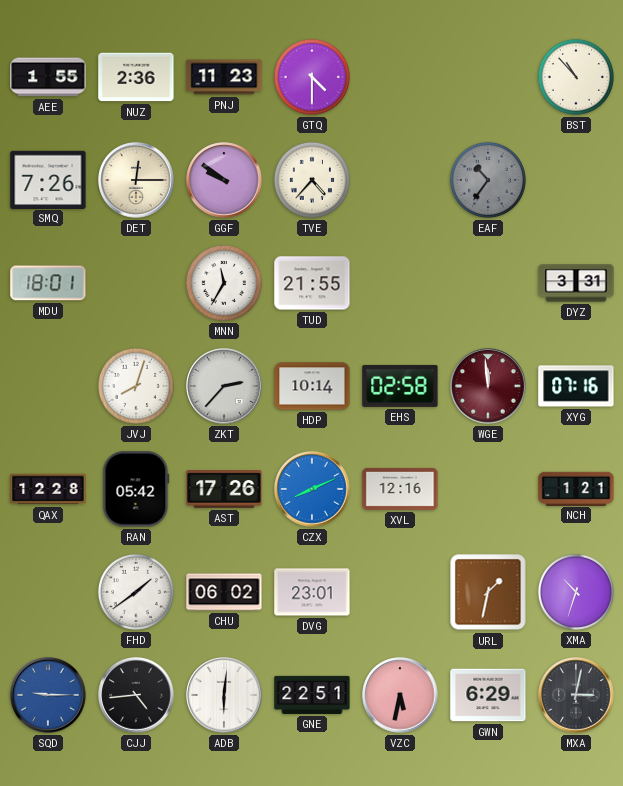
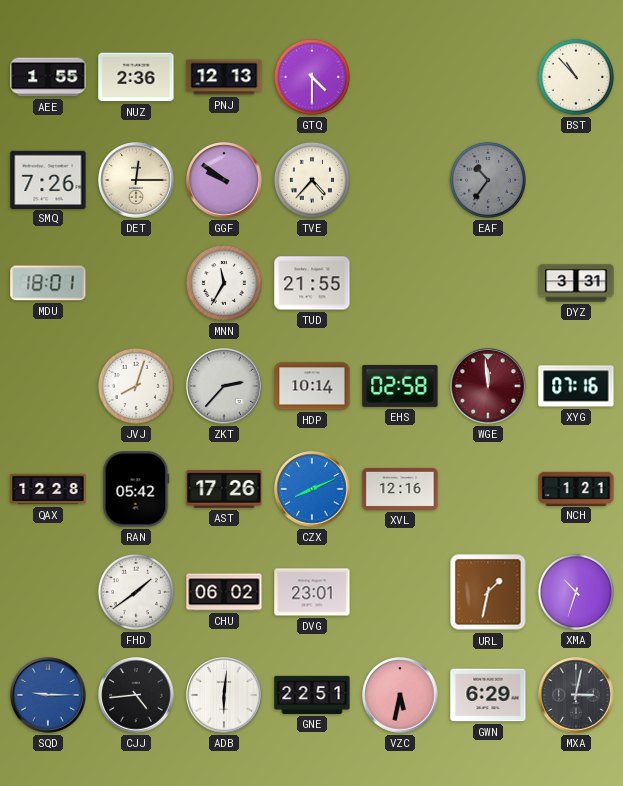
PNJ: 11:23 -> 12:13 (224, 77)
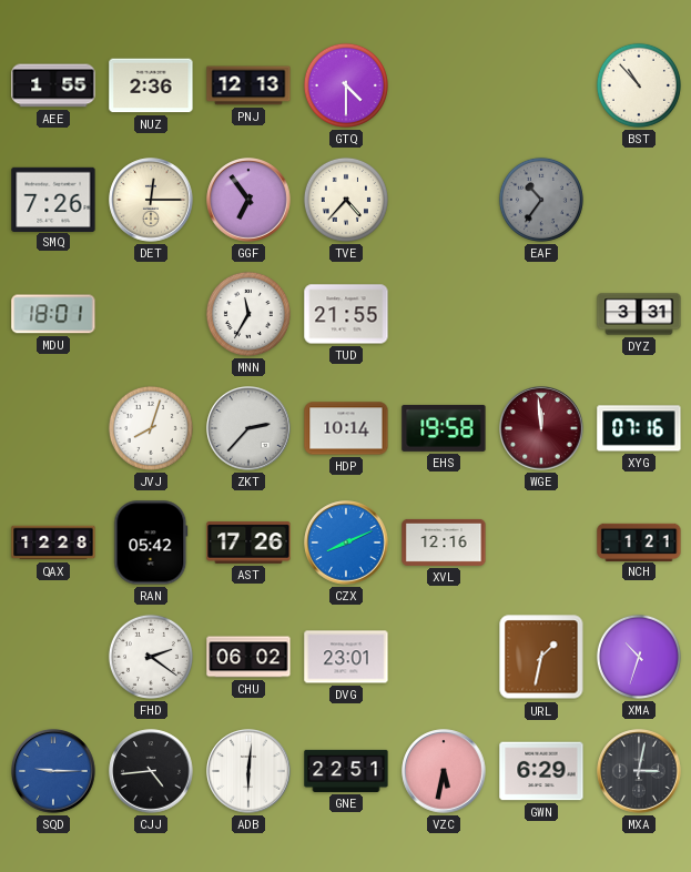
GGF: 9:51 -> 6:54 (248, 200)
EHS: 02:58 -> 19:58 (444, 428)
FHD: 1:39 -> 2:21 (151, 657)
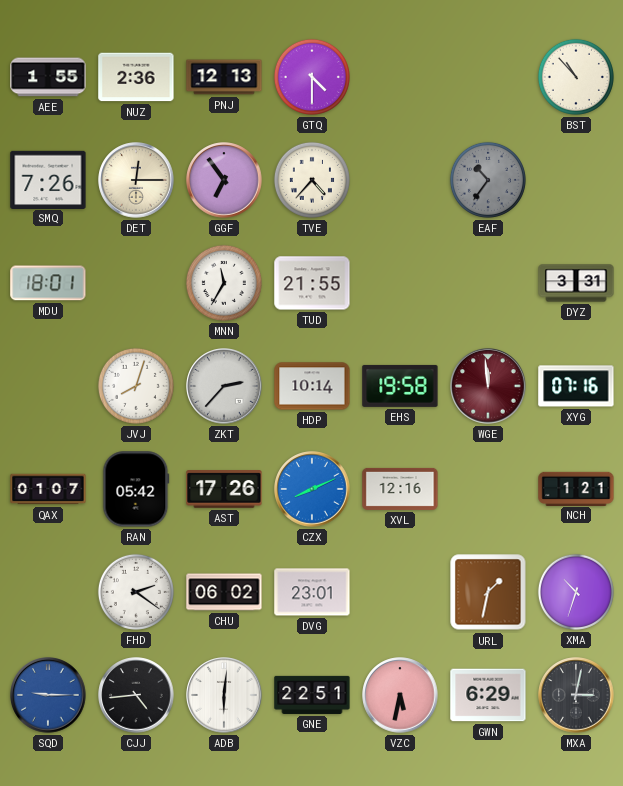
QAX: 12:28 -> 01:07 (48, 489)
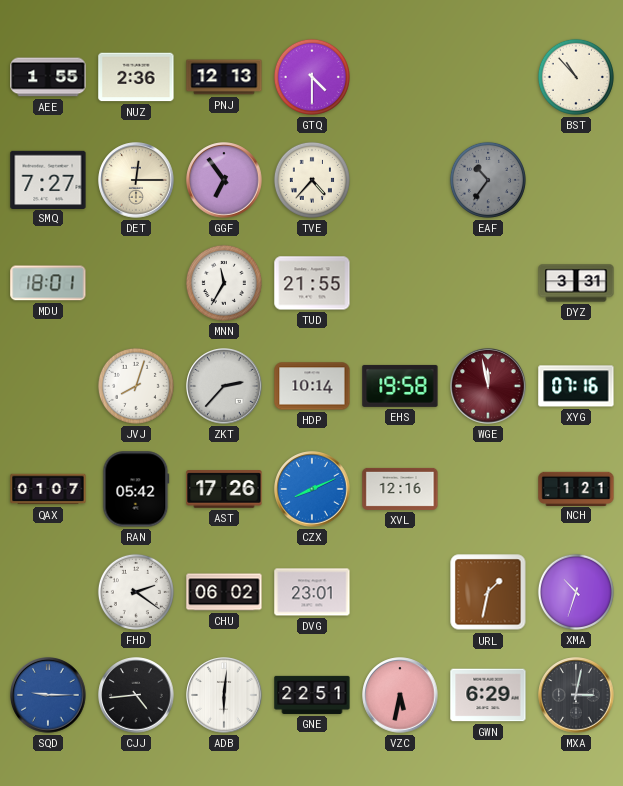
SMQ: 7:26 -> 7:27 (48, 179)
WGE: 11:59 -> 11:58 (488, 386)
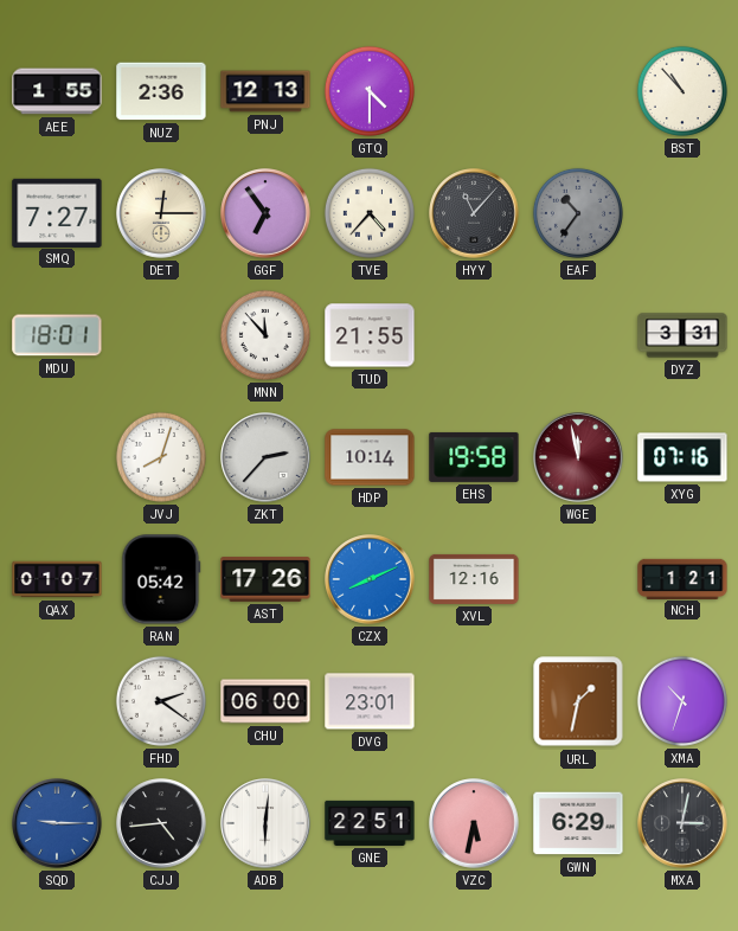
HYY: none -> 11:07 (474, 213)
MNN: 11:35 -> 11:53 (265, 335)
CHU: 06:02 -> 06:00 (265, 701)
